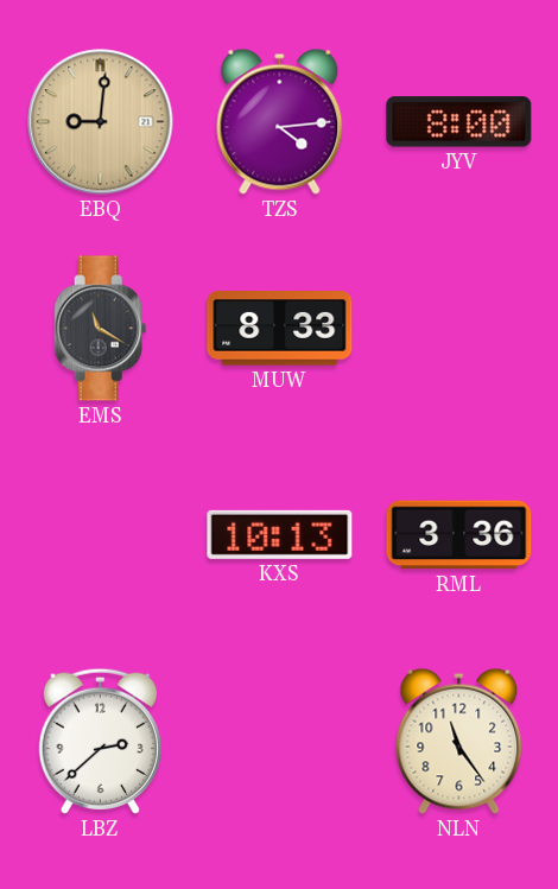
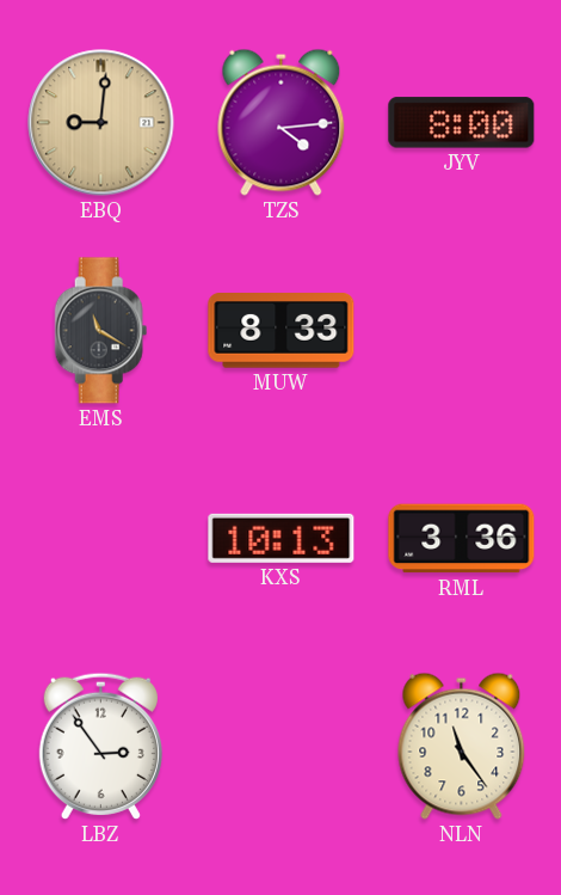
LBZ: 2:38 -> 2:54 (100, 746)
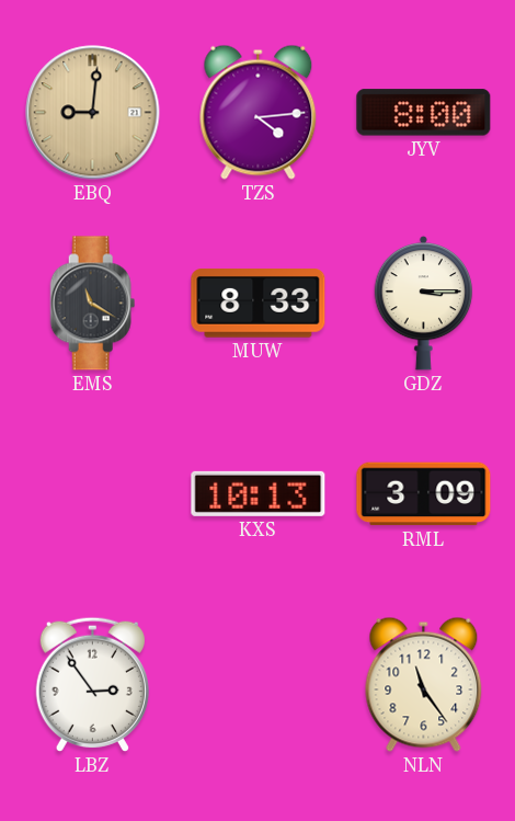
GDZ: none -> 3:15 (424, 303)
RML: 3:36 -> 3:09 (424, 494)
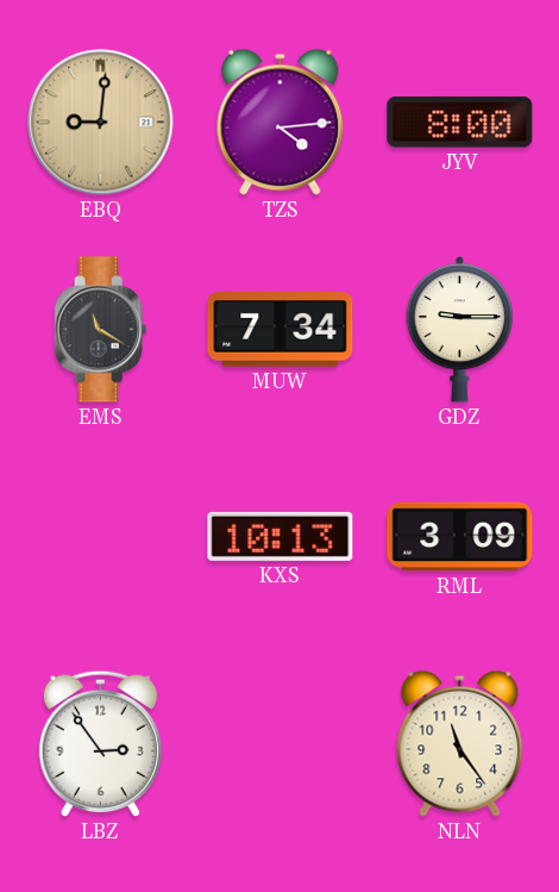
MUW: 8:33 -> 7:34 (281, 330)
GDZ: 3:15 -> 9:15 (460, 329)
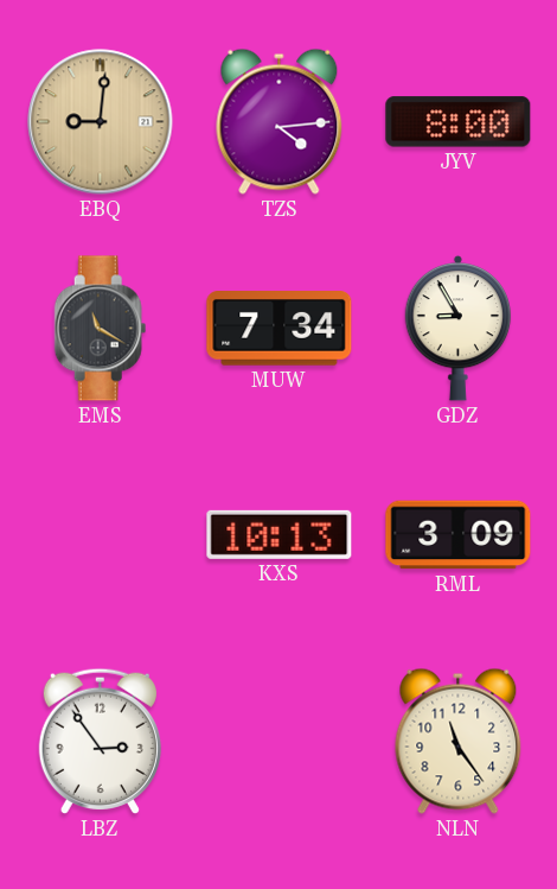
GDZ: 9:15 -> 8:55 (459, 328)
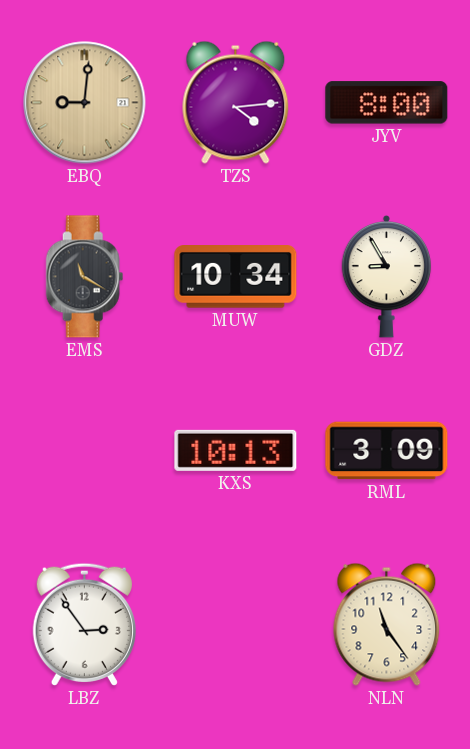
MUW: 7:34 -> 10:34 (236, 277)
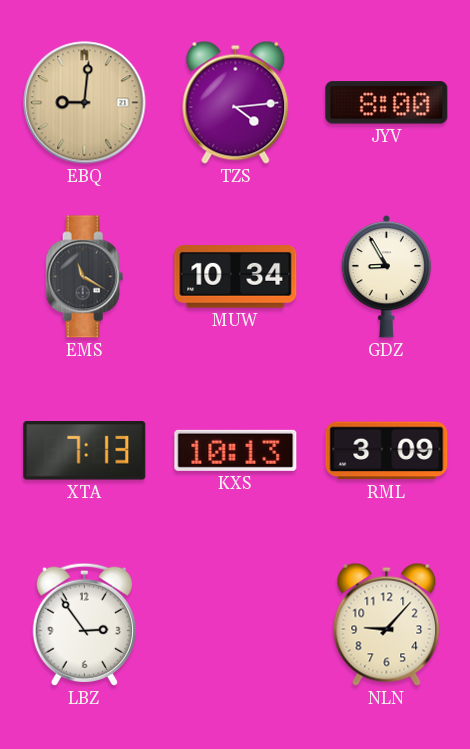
XTA: none -> 7:13 (85, 451)
NLN: 11:24 -> 9:07 (387, 624)
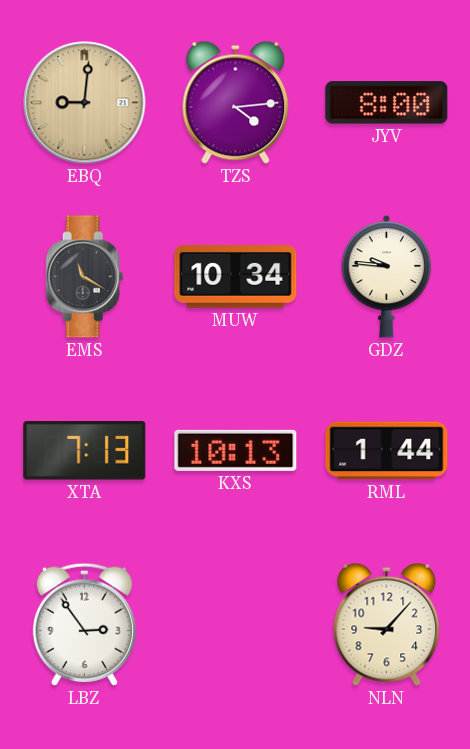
GDZ: 8:55 -> 9:46 (387, 276)
RML: 3:09 -> 1:44 (387, 451)
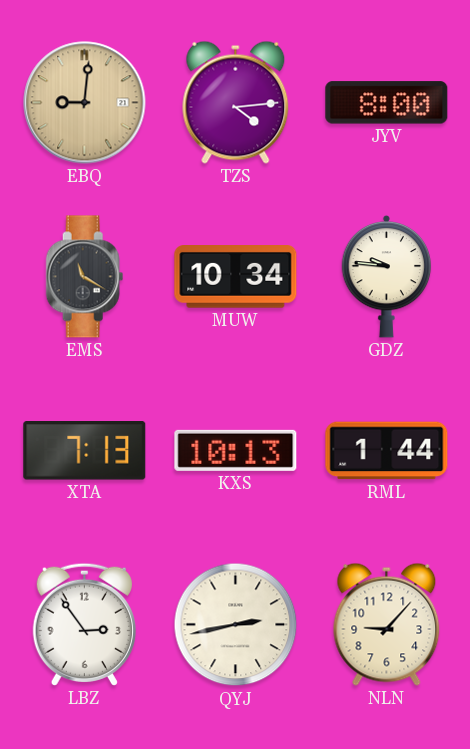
QYJ: none -> 2:43 (236, 625)
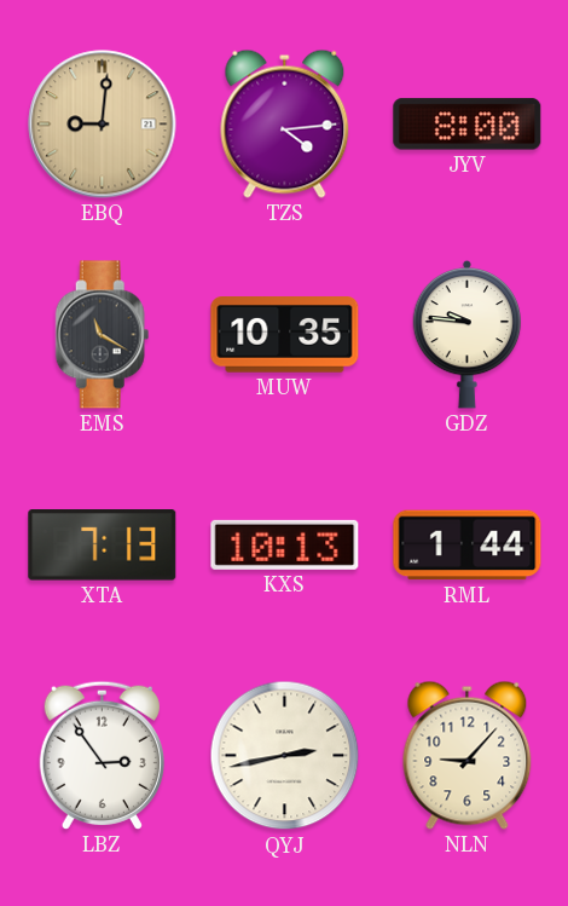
MUW: 10:34 -> 10:35 (285, 335)
